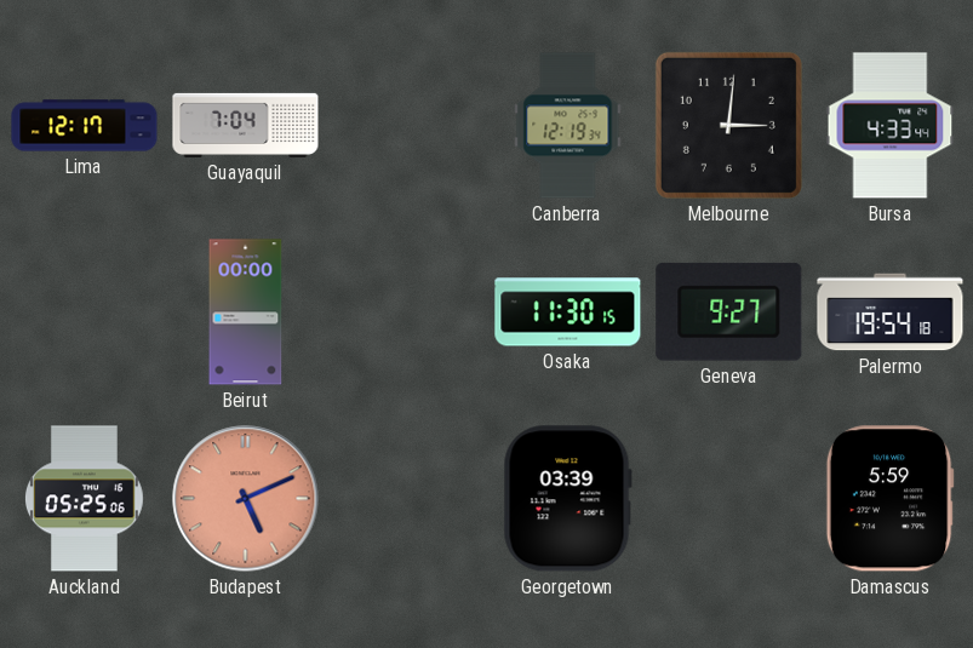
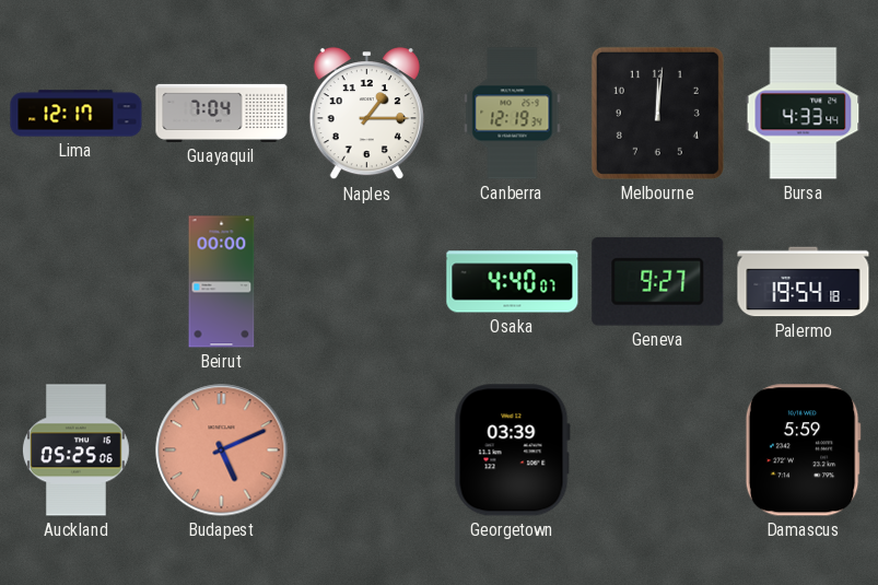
Naples: none -> 1:15 (366, 115)
Melbourne: 3:01 -> 12:01 (657, 113)
Osaka: 11:30 -> 4:40 (513, 282)
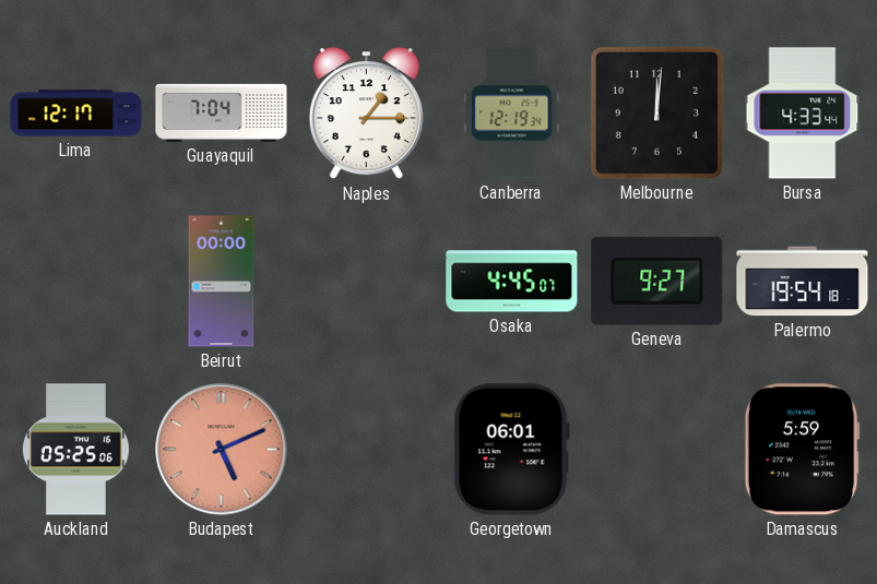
Osaka: 4:40 -> 4:45 (512, 282)
Georgetown: 03:39 -> 06:01 (511, 450)
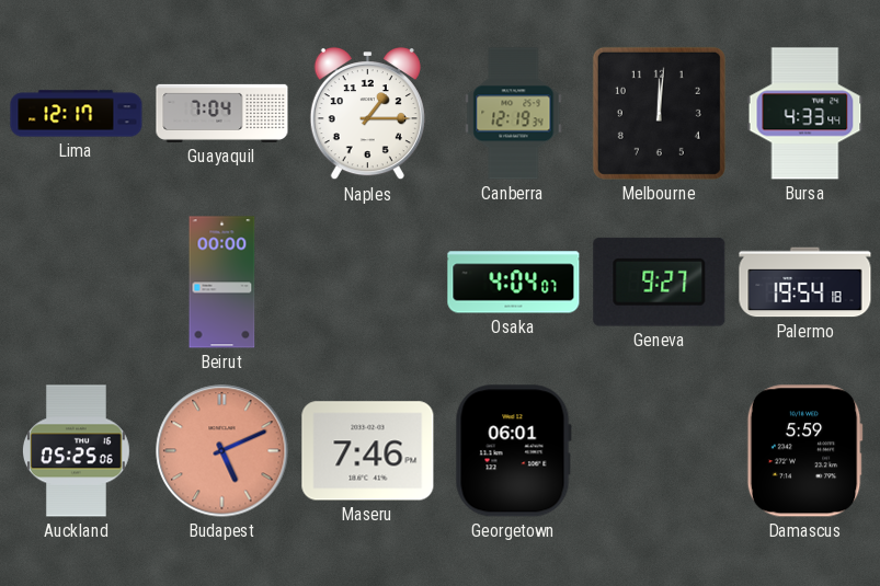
Osaka: 4:45 -> 4:04 (514, 283)
Maseru: none -> 7:46 (368, 451)
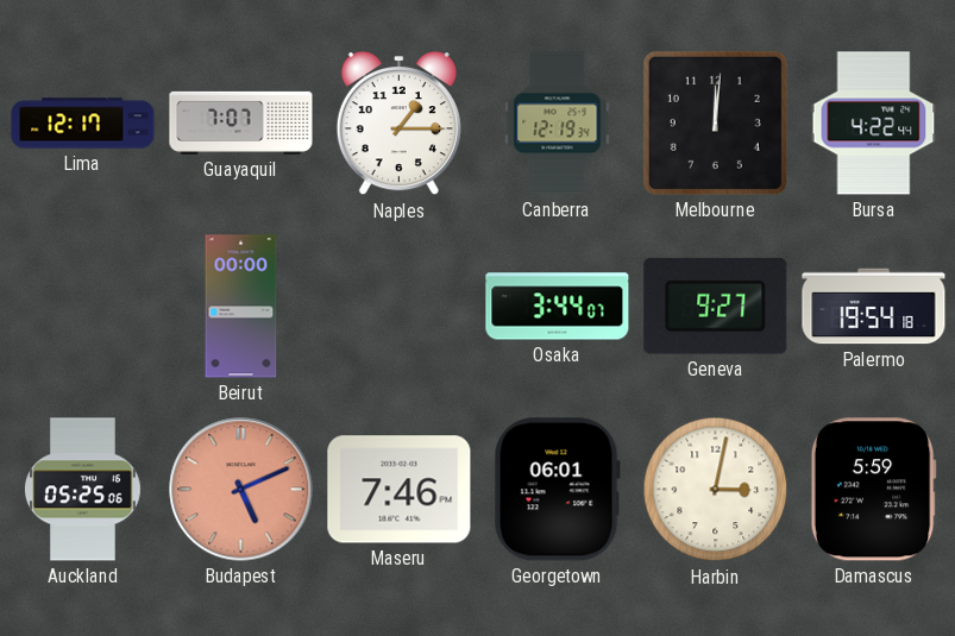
Guayaquil: 7:04 -> 7:07 (241, 122)
Bursa: 4:33 -> 4:22 (874, 124)
Osaka: 4:04 -> 3:44 (558, 307)
Harbin: none -> 3:02 (716, 490)
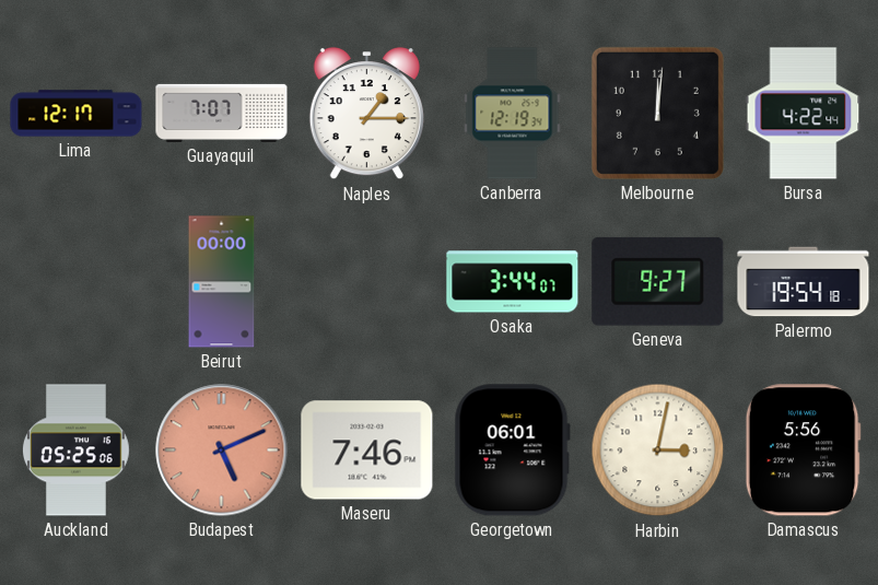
Damascus: 5:59 -> 5:56 (803, 451)
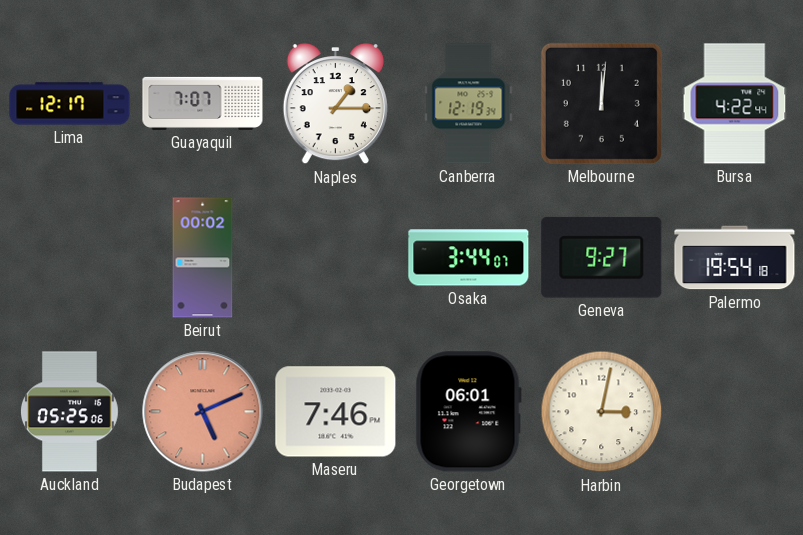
Beirut: 00:00 -> 00:02 (203, 258)
Damascus: 5:56 -> none (803, 451)
